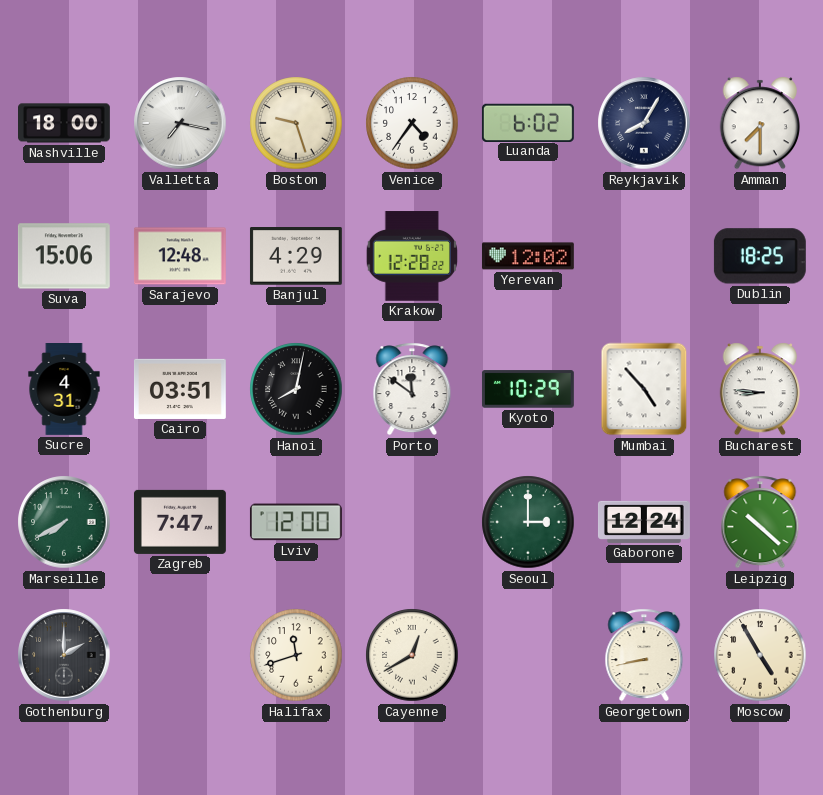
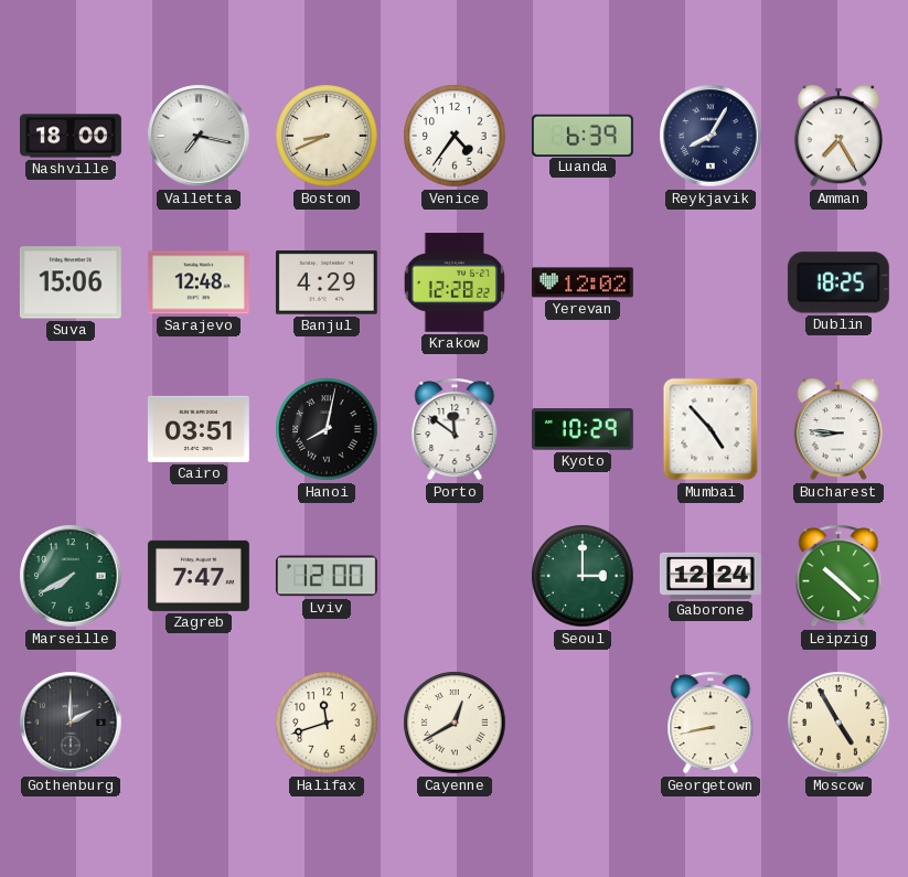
Boston: 9:27 -> 8:41 (327, 136)
Luanda: 6:02 -> 6:39 (583, 135)
Amman: 7:30 -> 7:25 (838, 136)
Sucre: 4:31 -> none (64, 390)
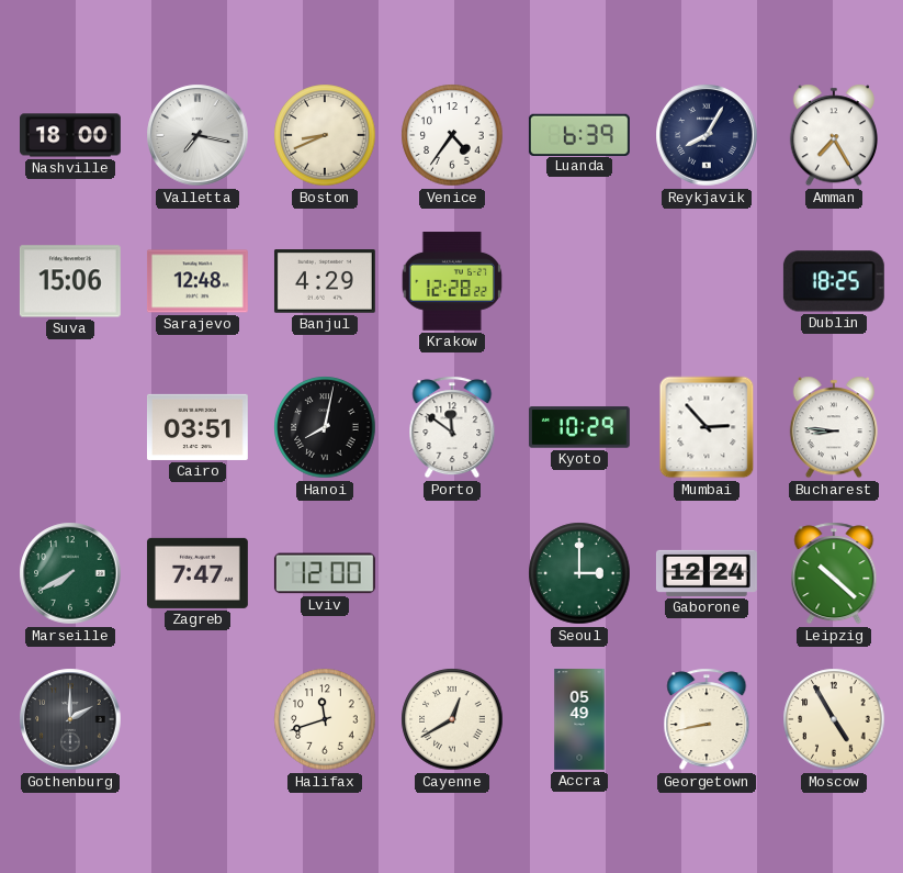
Yerevan: 12:02 -> none (583, 282)
Mumbai: 4:53 -> 2:53 (707, 427)
Accra: none -> 05:49 (579, 720)
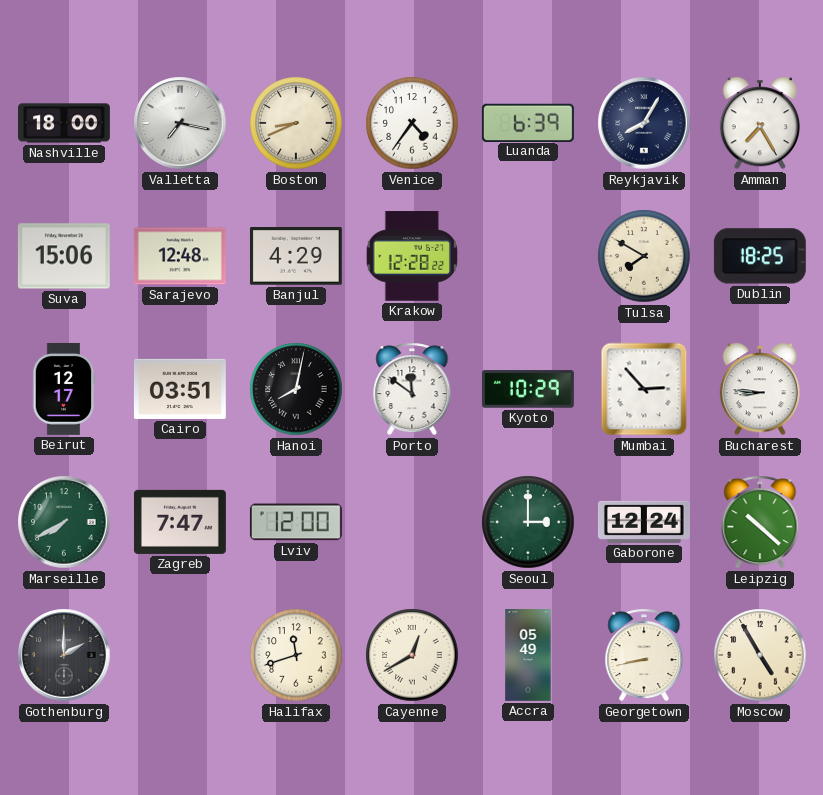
Tulsa: none -> 7:50 (644, 256)
Beirut: none -> 12:17 (64, 389)
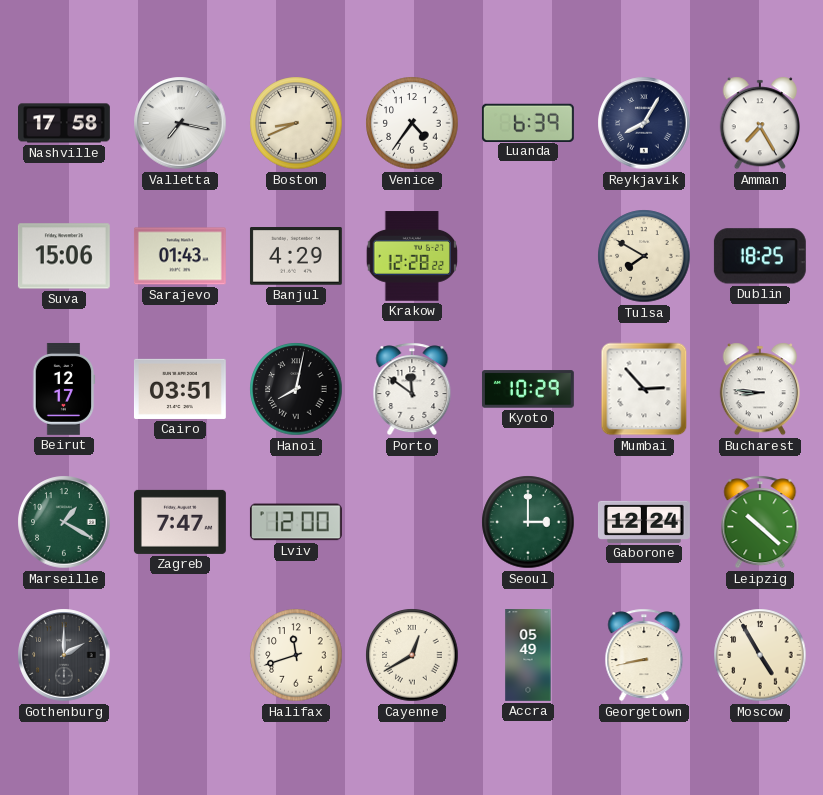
Nashville: 18:00 -> 17:58 (65, 123)
Sarajevo: 12:48 -> 01:43 (180, 256)
Marseille: 7:40 -> 1:20 (64, 522)
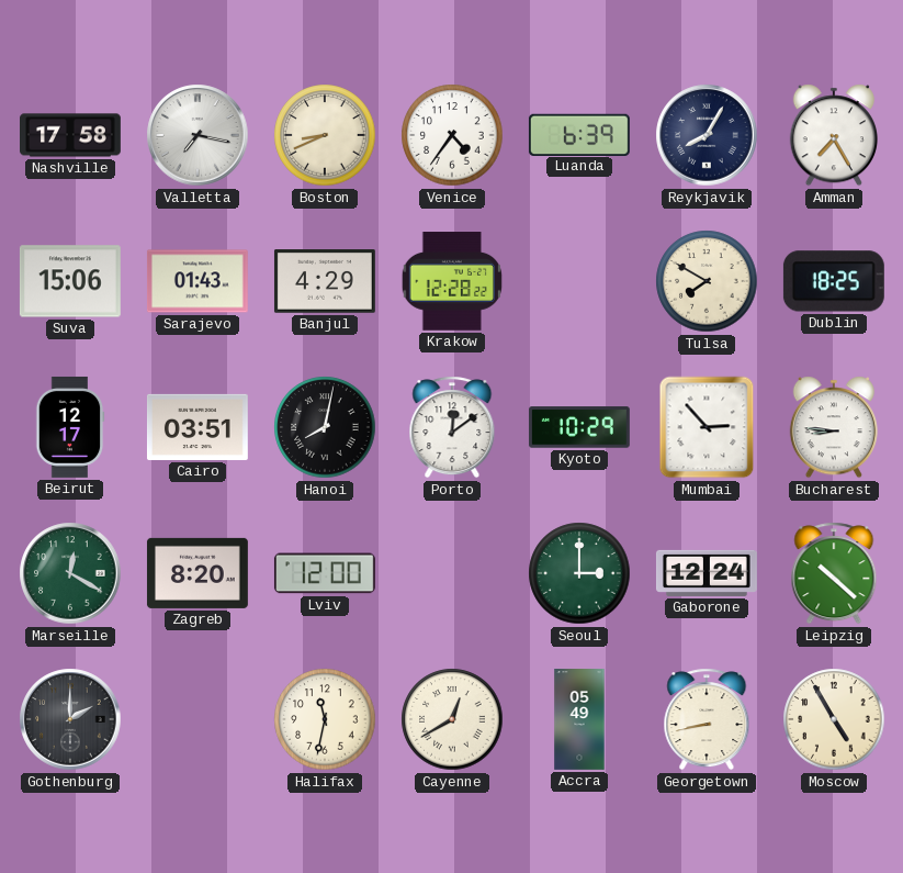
Porto: 11:51 -> 12:09 (452, 427)
Marseille: 1:20 -> 12:20 (70, 573)
Zagreb: 7:47 -> 8:20 (197, 573)
Halifax: 11:42 -> 11:32 (325, 719)
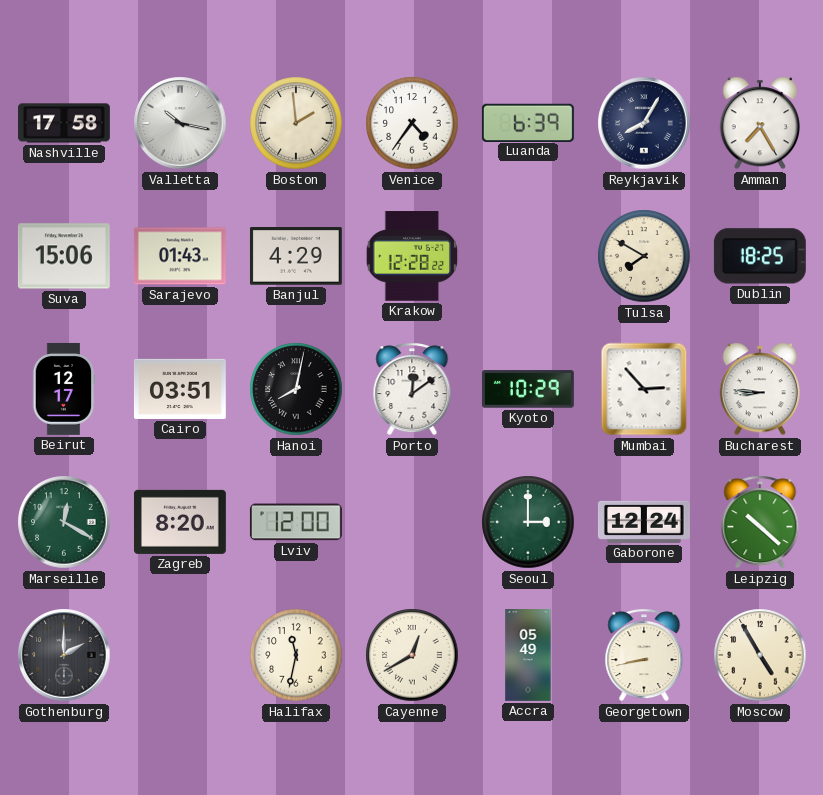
Valletta: 7:17 -> 10:17 (180, 123)
Boston: 8:41 -> 1:59 (296, 123)
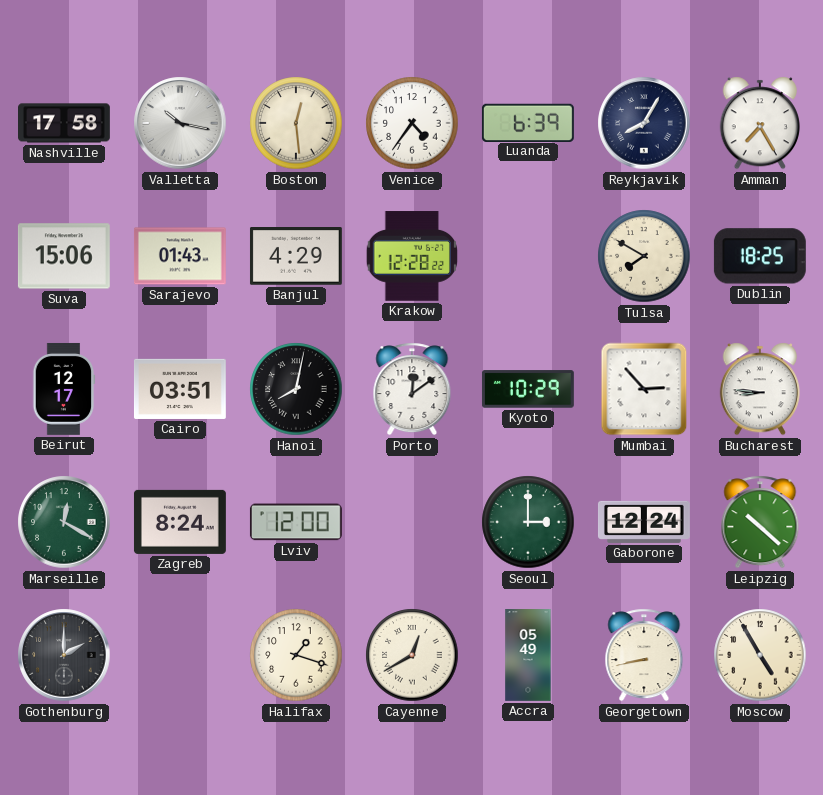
Boston: 1:59 -> 12:29 (296, 123)
Zagreb: 8:20 -> 8:24 (180, 522)
Halifax: 11:32 -> 1:18 (296, 655)
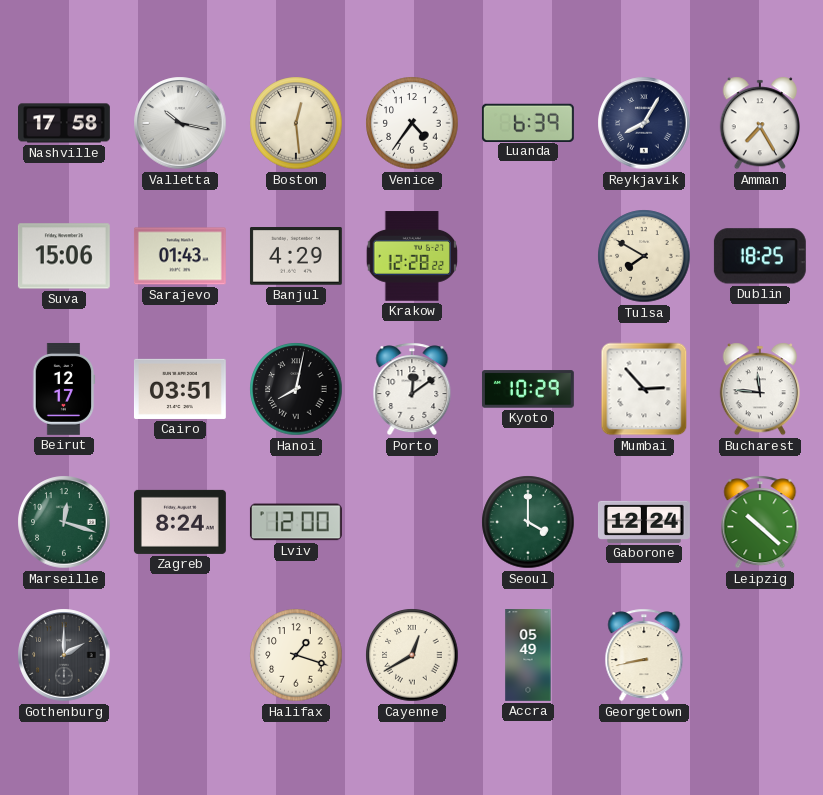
Bucharest: 8:46 -> 11:46 (760, 389)
Marseille: 12:20 -> 12:18 (64, 522)
Seoul: 3:00 -> 4:00 (528, 522)
Moscow: 4:55 -> none (760, 655)
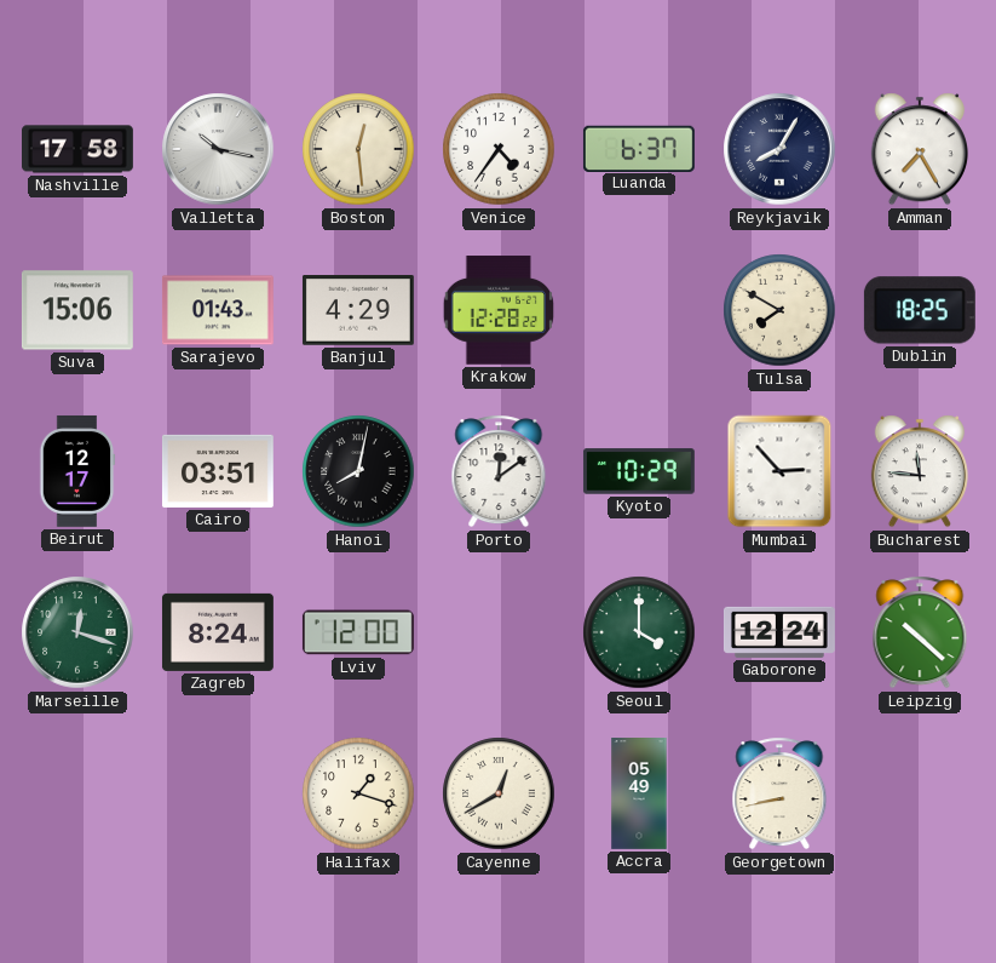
Luanda: 6:39 -> 6:37 (639, 148)
Gothenburg: 2:00 -> none (64, 655)
